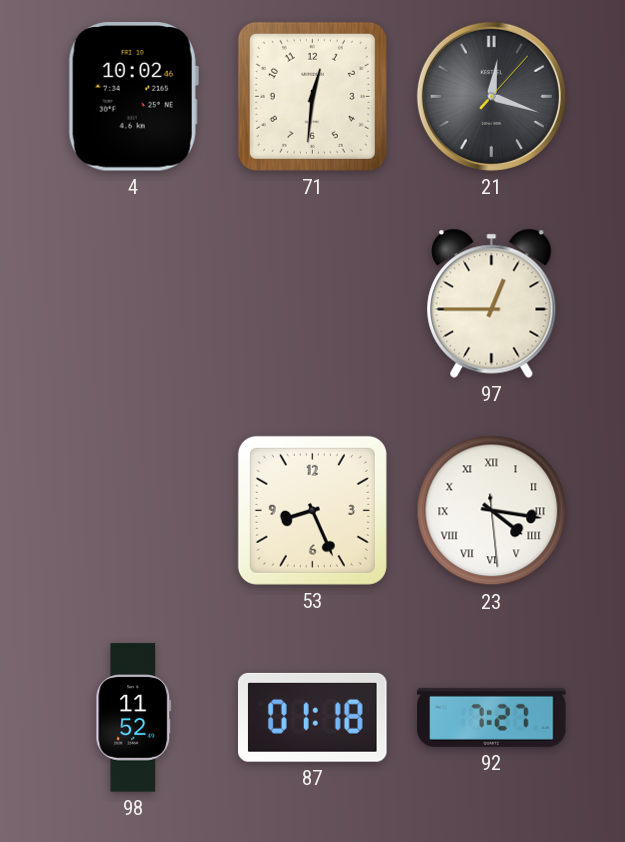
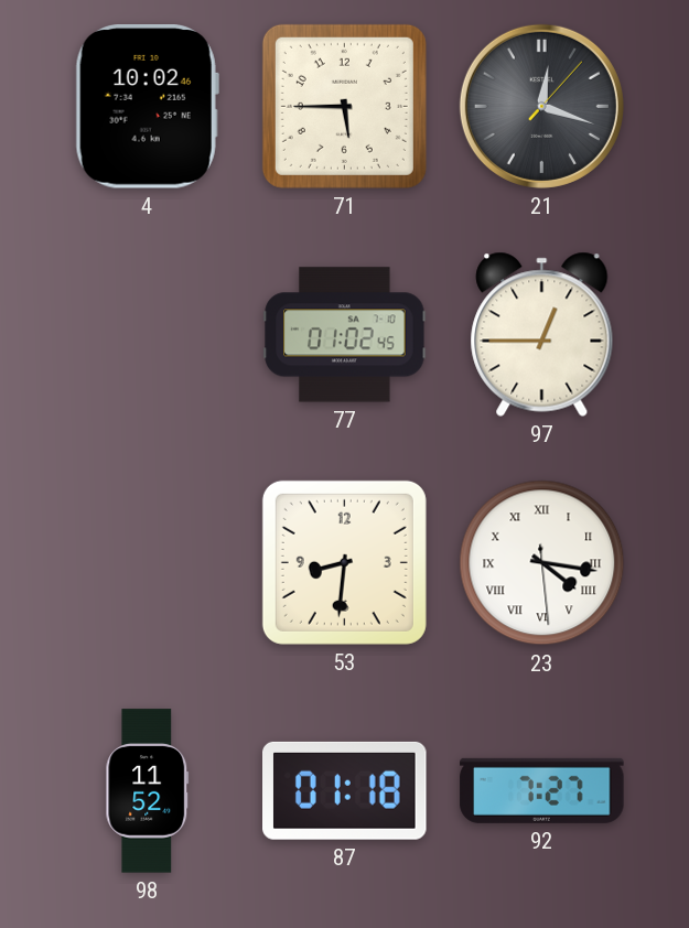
71: 12:31 -> 5:45 (344, 106)
77: none -> 01:02 (345, 335)
53: 8:26 -> 8:31 (344, 562)
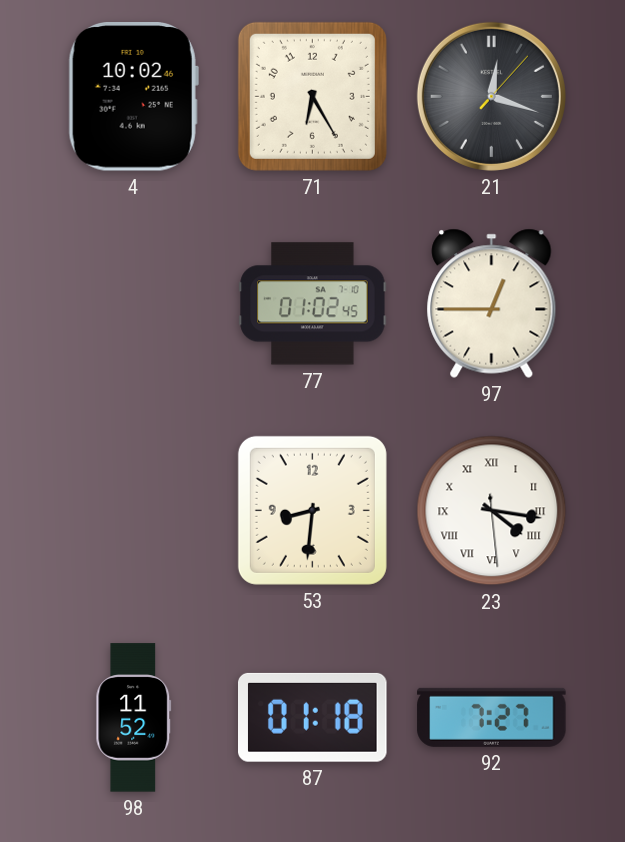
71: 5:45 -> 6:25 (312, 96)
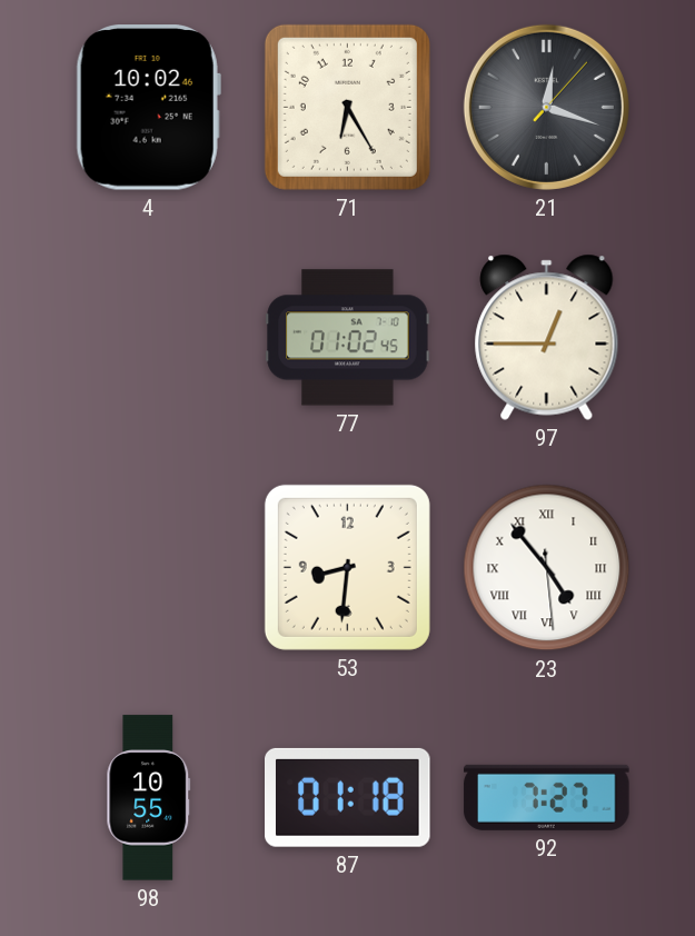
23: 4:16 -> 4:53 (547, 568)
98: 11:52 -> 10:55 (149, 798)
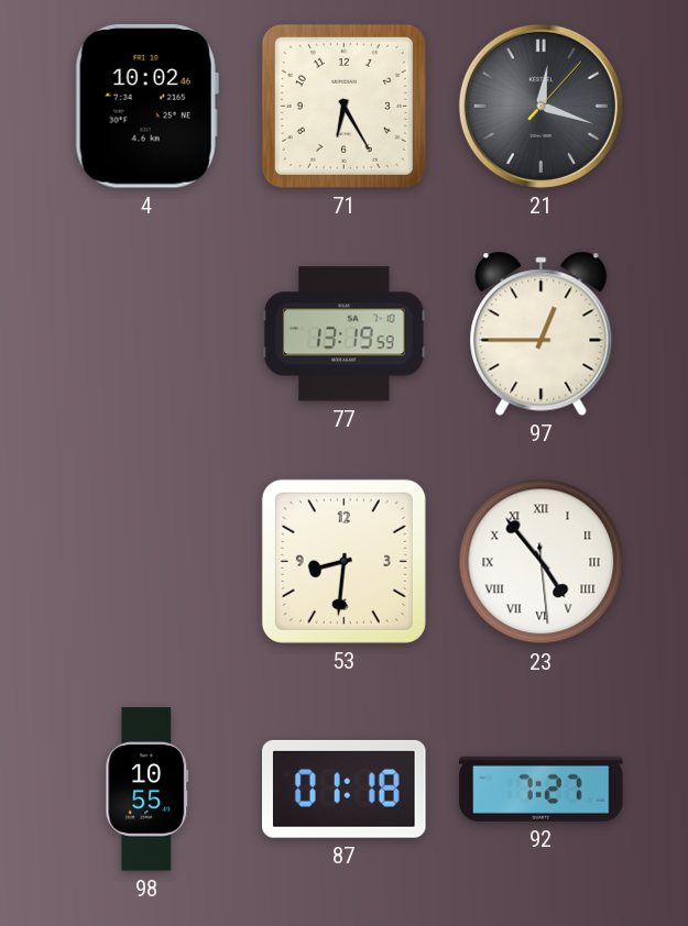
77: 01:02 -> 13:19 (345, 334)
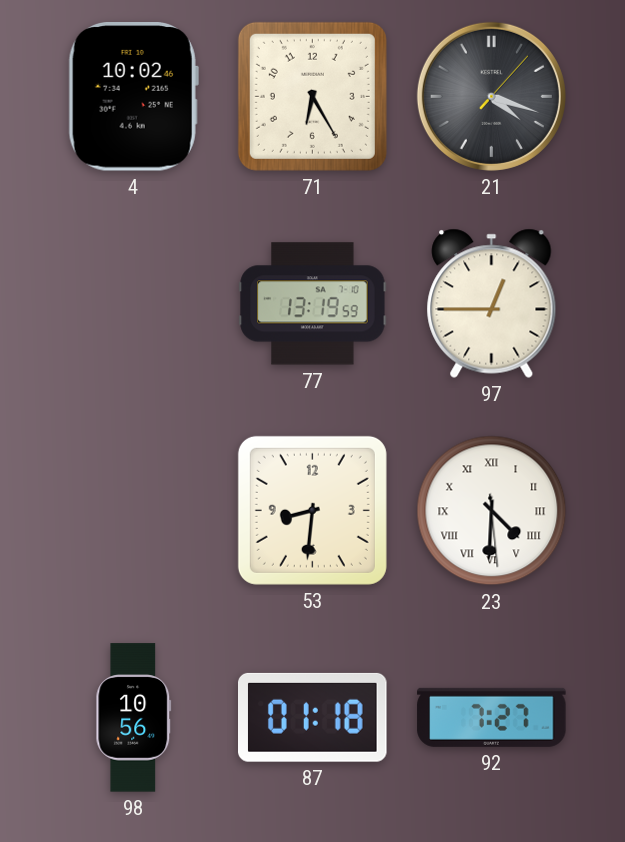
21: 12:18 -> 4:18 (491, 96)
23: 4:53 -> 4:30 (492, 511)
98: 10:55 -> 10:56 (134, 718)
